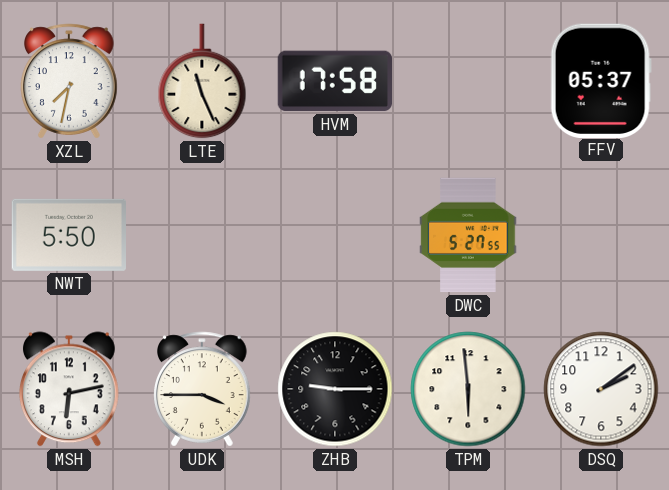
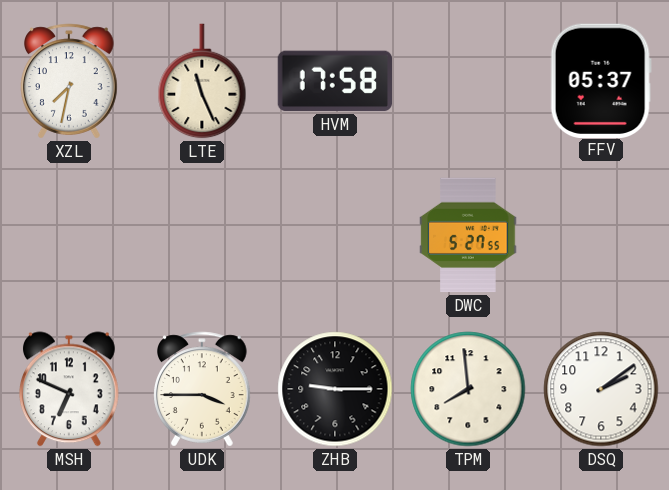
NWT: 5:50 -> none (68, 235)
MSH: 6:13 -> 6:49 (69, 389)
TPM: 5:59 -> 7:59 (468, 389)
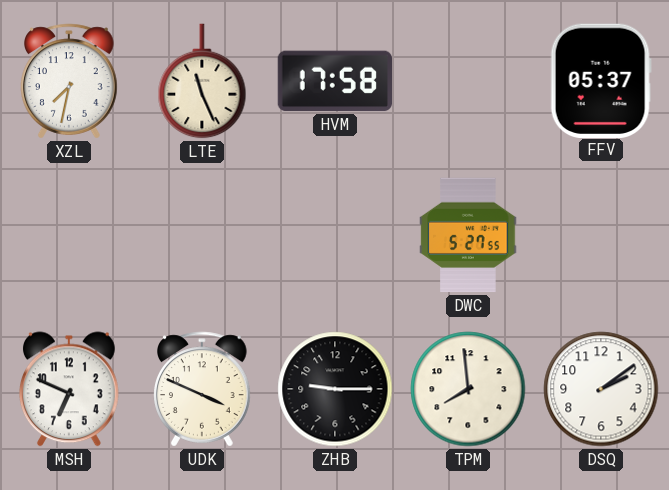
UDK: 3:45 -> 3:49 (203, 389)
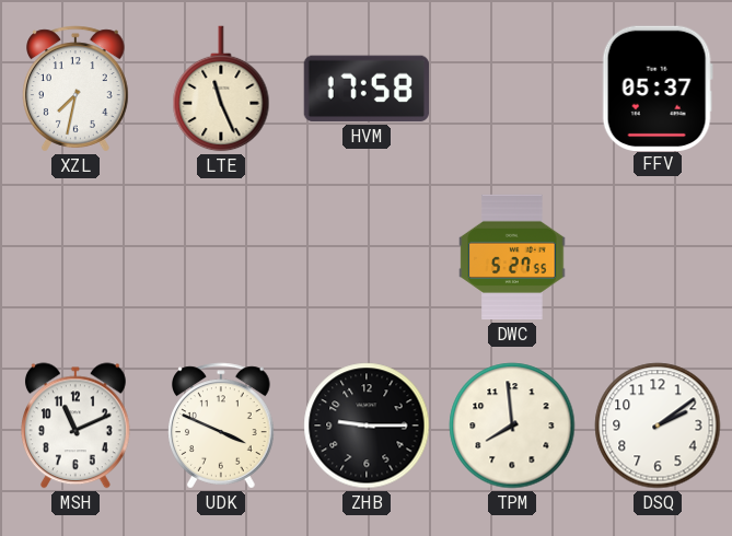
MSH: 6:49 -> 11:11 (75, 426)
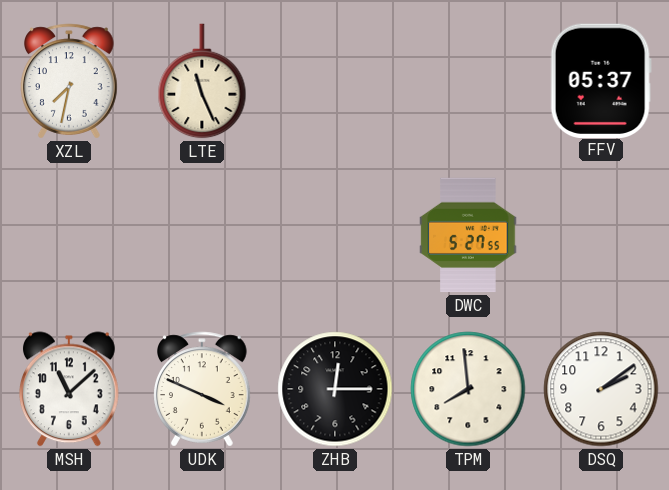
HVM: 17:58 -> none (365, 89)
MSH: 11:11 -> 11:08 (69, 389)
ZHB: 9:15 -> 12:15 (335, 389)
